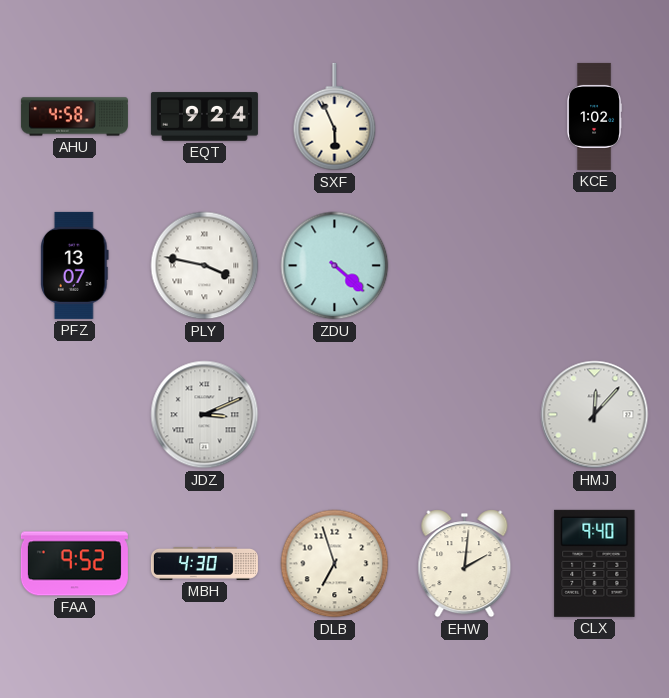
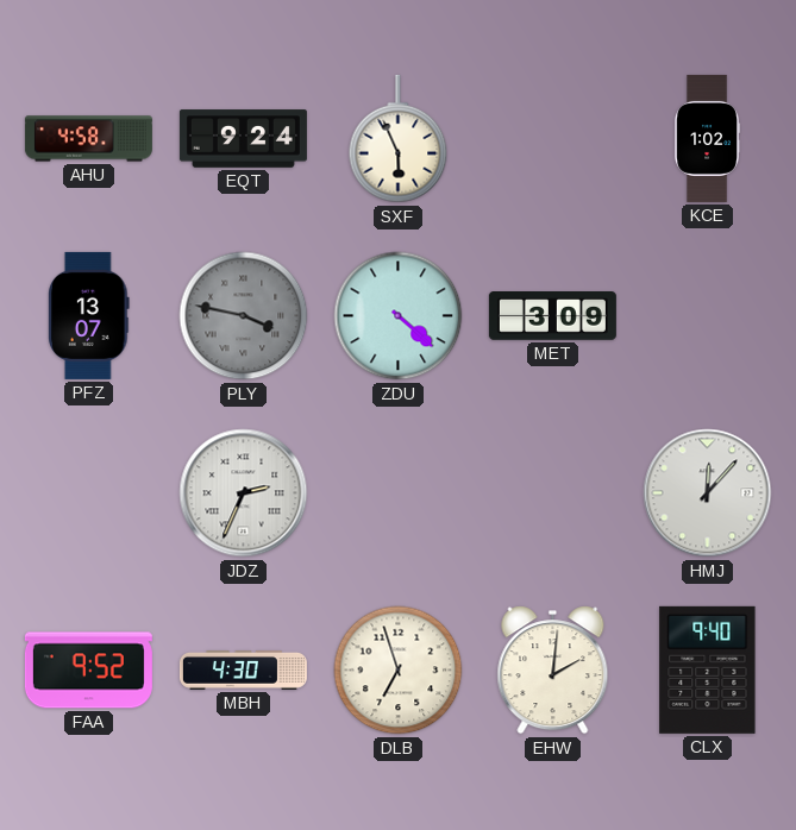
PLY dial: white -> grey (244, 316)
MET: none -> 3:09 (552, 316)
JDZ: 3:11 -> 2:34 (244, 493)
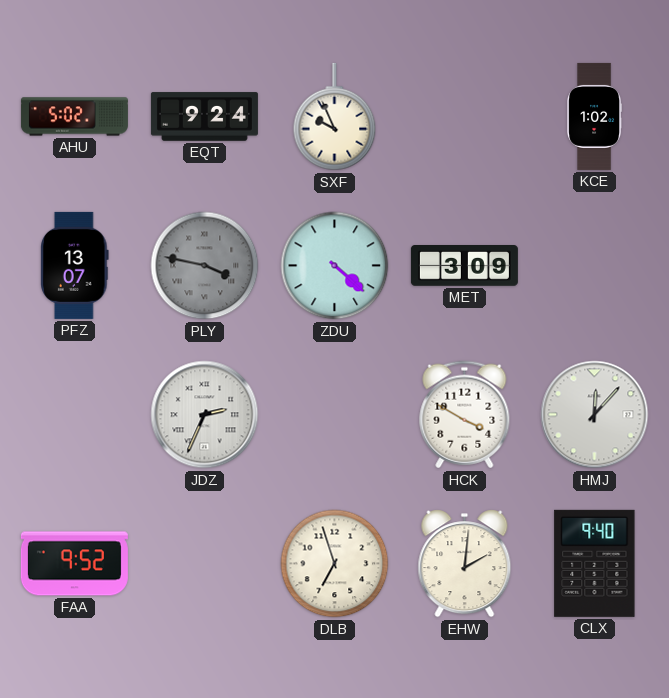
AHU: 4:58 -> 5:02 (74, 117)
SXF: 5:56 -> 9:56 (335, 117)
HCK: none -> 3:50 (465, 415)
MBH: 4:30 -> none (243, 669)
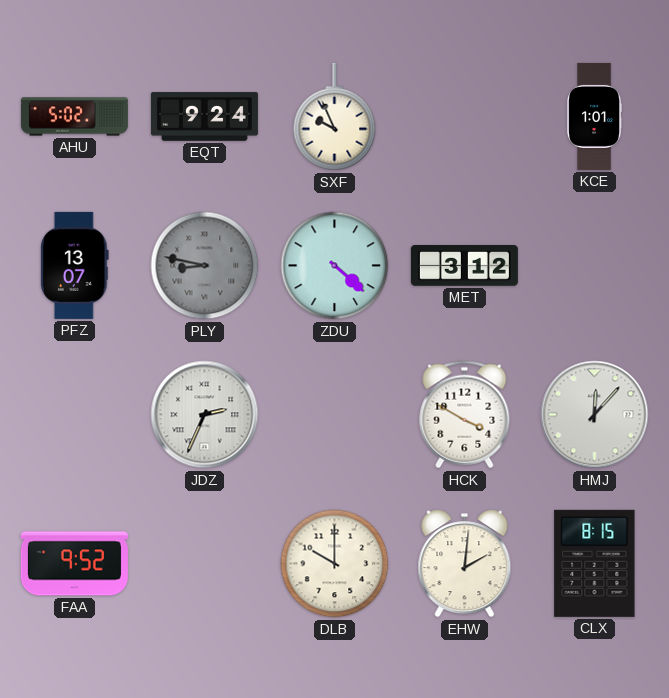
KCE: 1:02 -> 1:01 (595, 116)
PLY: 3:47 -> 8:47 (205, 266)
MET: 3:09 -> 3:12 (464, 266)
DLB: 6:57 -> 10:00 (335, 564)
CLX: 9:40 -> 8:15 (595, 563)
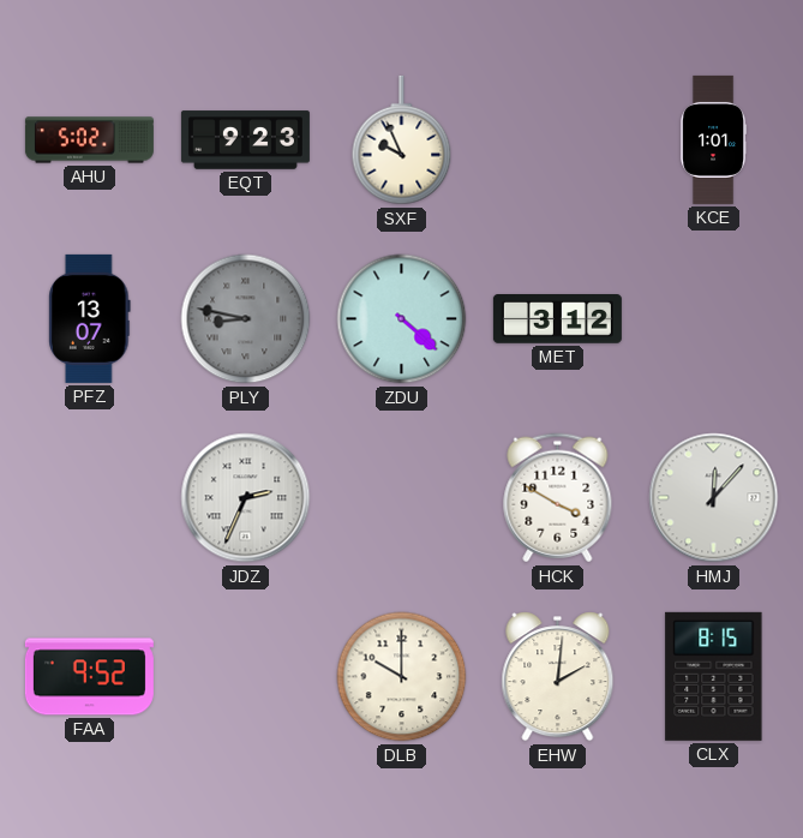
EQT: 9:24 -> 9:23 (245, 140)
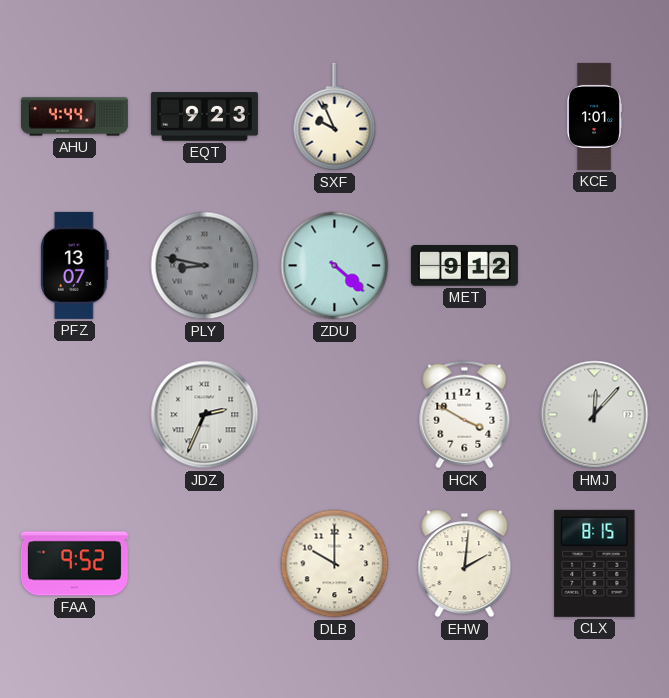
AHU: 5:02 -> 4:44 (74, 117)
MET: 3:12 -> 9:12 (464, 266)
